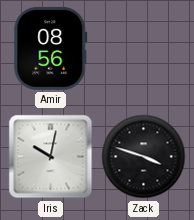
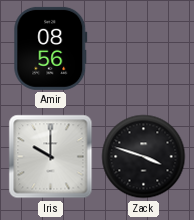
Iris: 10:02 -> 10:00 (51, 157)
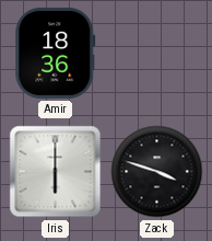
Amir: 08:56 -> 18:36 (56, 53)
Iris: 10:00 -> 6:00 (56, 172)
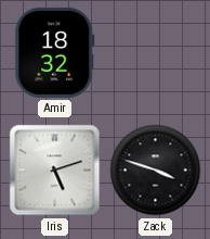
Amir: 18:36 -> 18:32 (55, 52)
Iris: 6:00 -> 5:12 (55, 171)
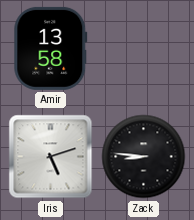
Amir: 18:32 -> 13:58 (51, 48)
Zack: 3:48 -> 8:46 (144, 157)
